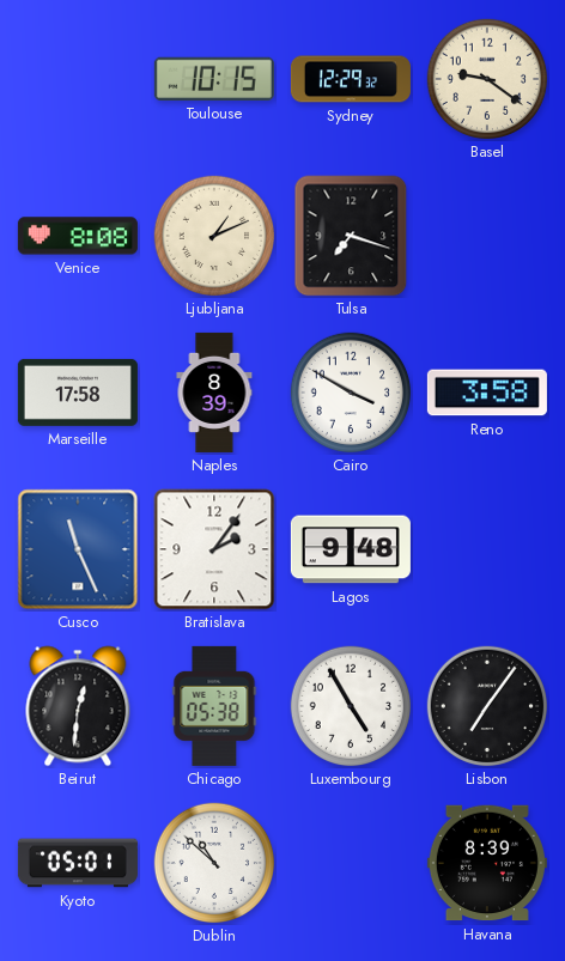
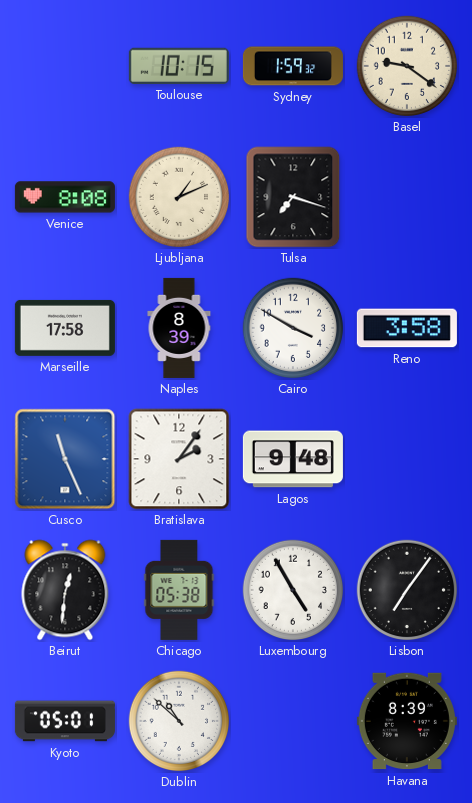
Sydney: 12:29 -> 1:59 (293, 66)
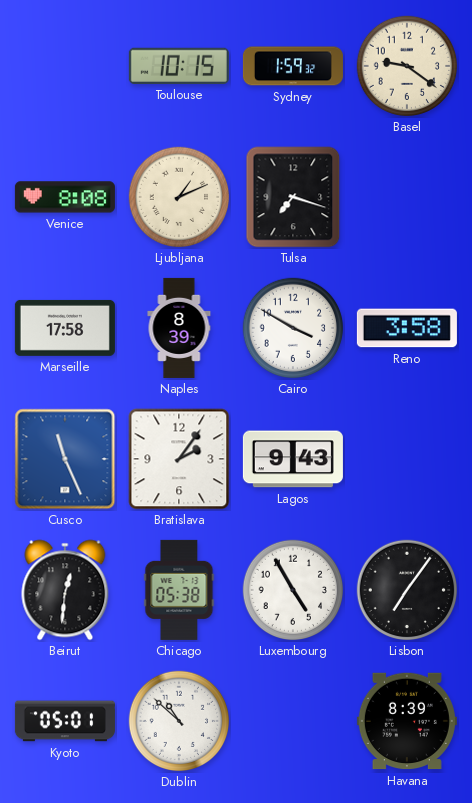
Lagos: 9:48 -> 9:43 (293, 459)
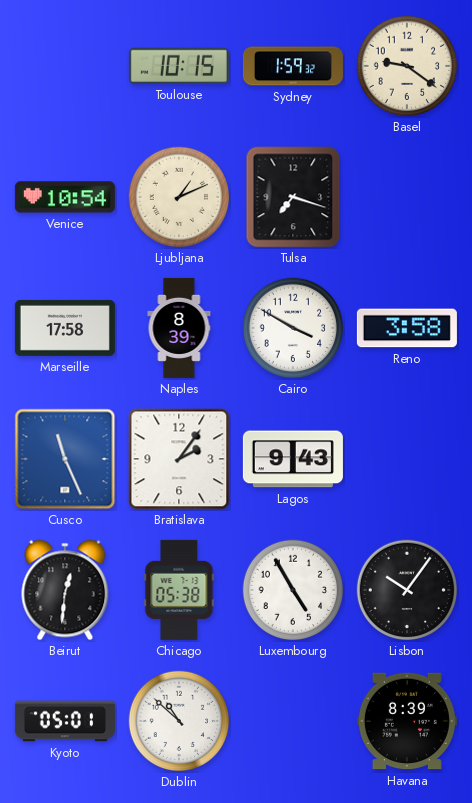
Venice: 8:08 -> 10:54 (65, 197)
Lisbon: 7:06 -> 10:06 (407, 590)
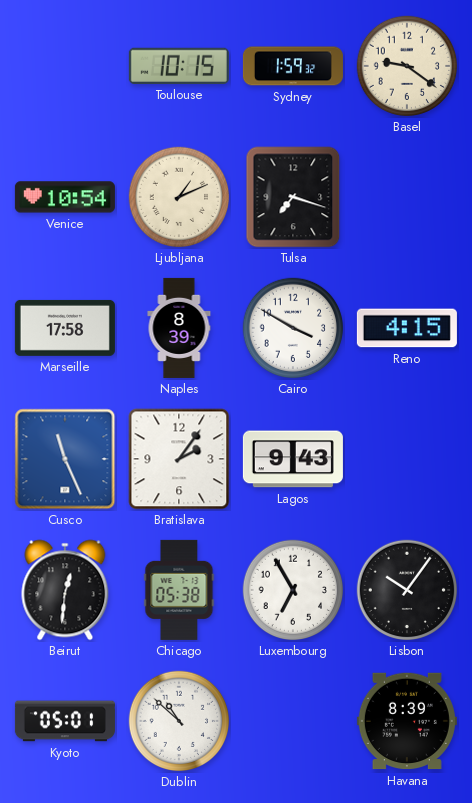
Reno: 3:58 -> 4:15 (407, 328)
Luxembourg: 4:55 -> 6:55 (293, 590)
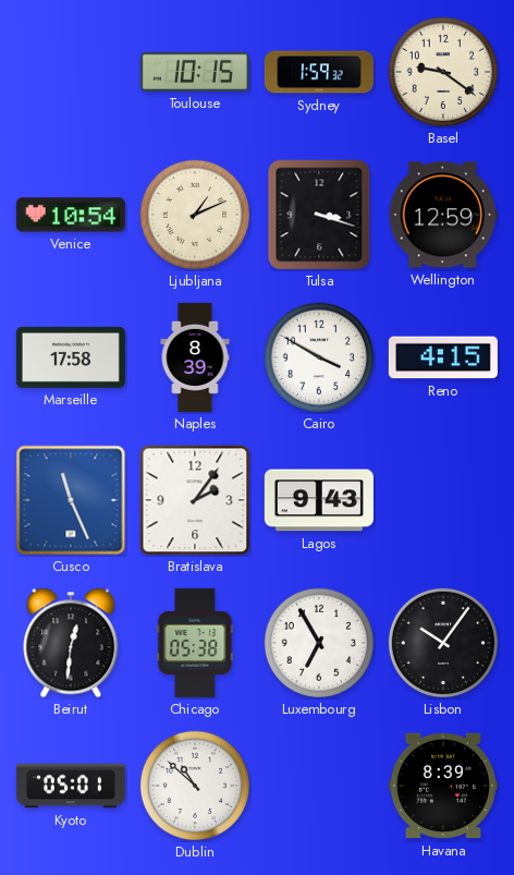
Tulsa: 7:18 -> 3:18 (319, 215)
Wellington: none -> 12:59 (443, 215)
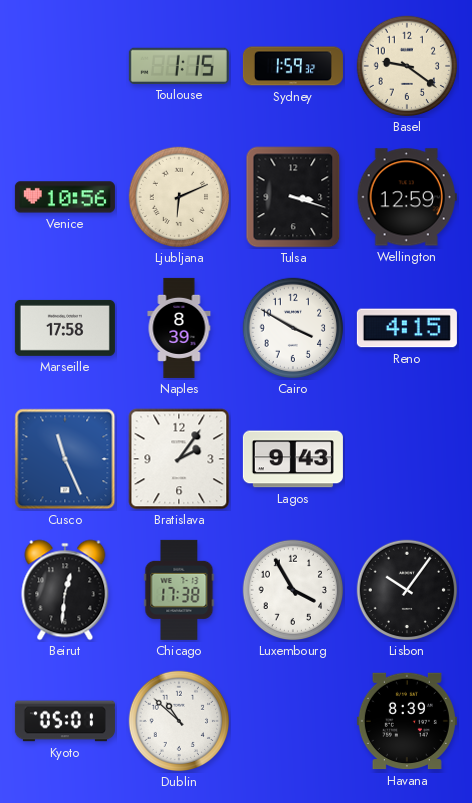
Toulouse: 10:15 -> 1:15 (179, 66)
Venice: 10:54 -> 10:56 (65, 197)
Ljubljana: 1:11 -> 6:11 (179, 197)
Chicago: 05:38 -> 17:38 (179, 590)
Luxembourg: 6:55 -> 3:55 (293, 590)
